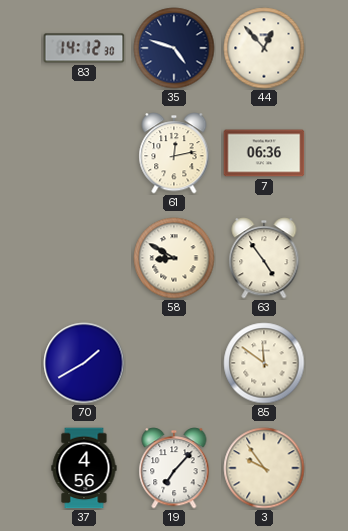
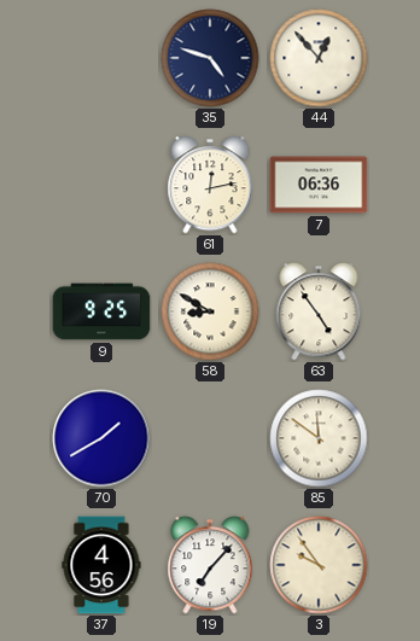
83: 14:12 -> none (84, 48)
9: none -> 9:25 (101, 311)
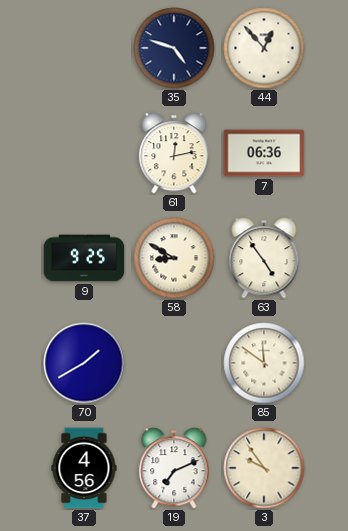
19: 7:07 -> 7:11 (174, 468)
